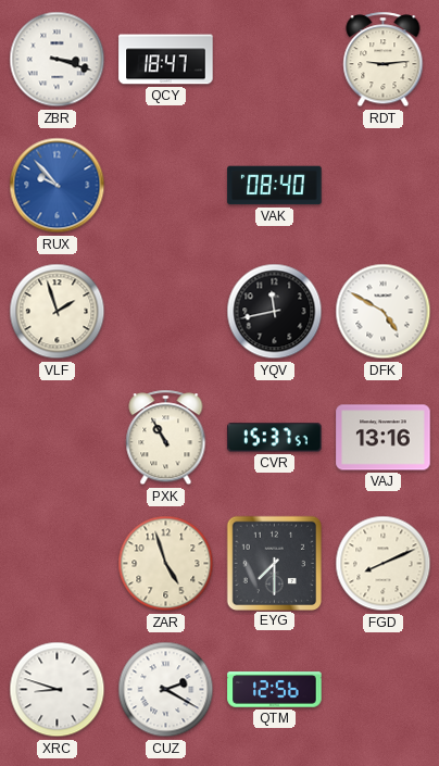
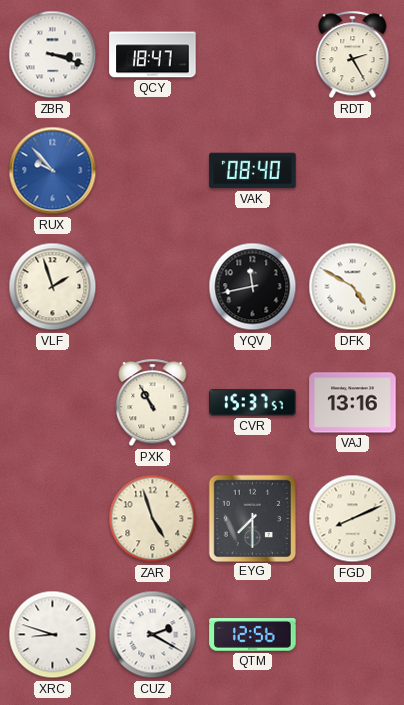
RDT: 9:14 -> 2:25 (353, 55)
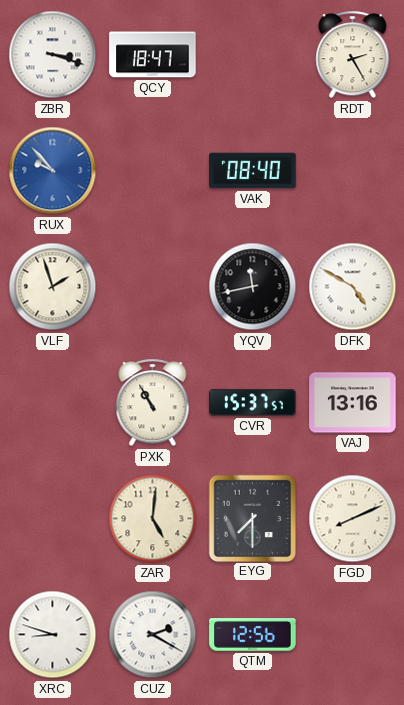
ZAR: 4:57 -> 5:01 (153, 519)
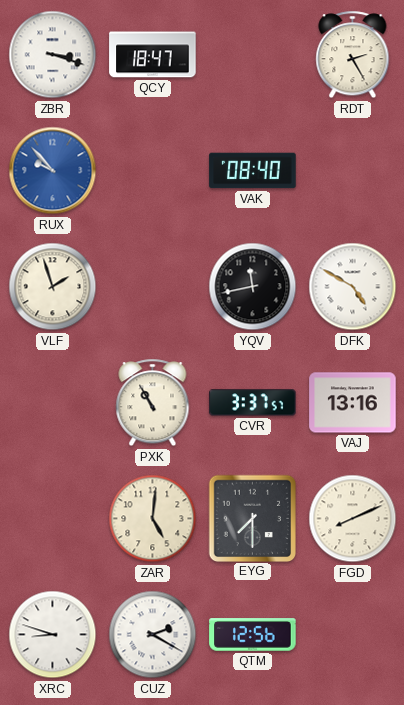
CVR: 15:37 -> 3:37 (253, 403)
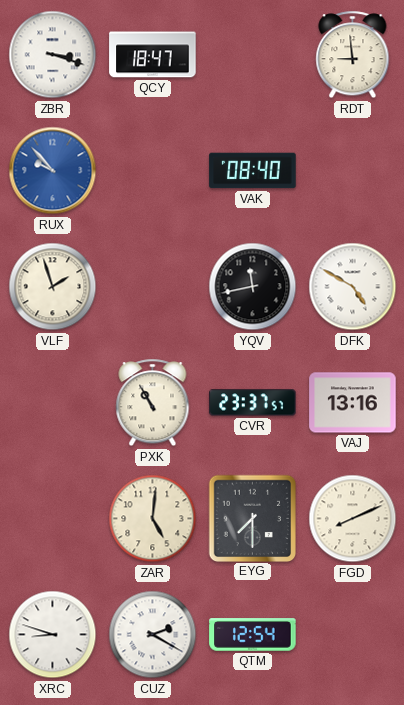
RDT: 2:25 -> 8:59 (353, 55)
CVR: 3:37 -> 23:37 (253, 403)
QTM: 12:56 -> 12:54 (253, 635)
